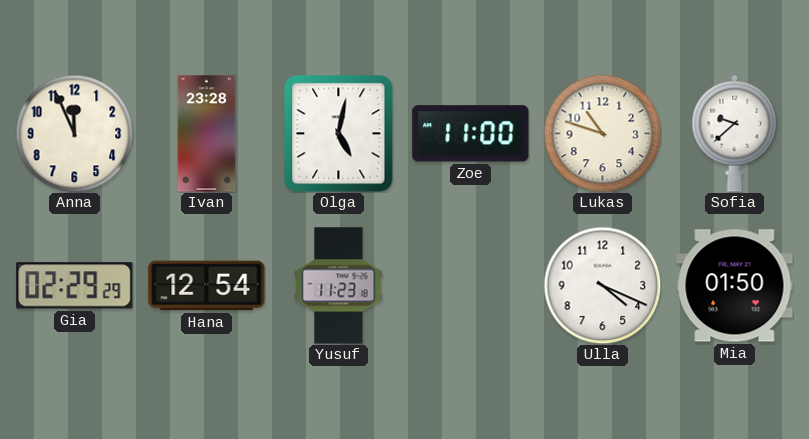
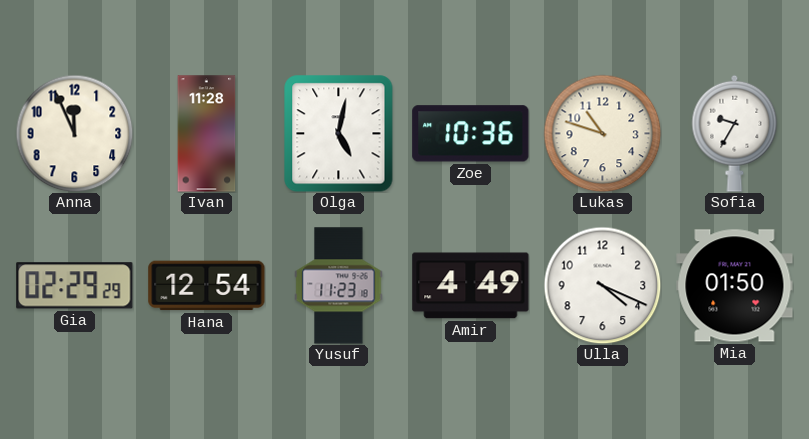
Ivan: 23:28 -> 11:28 (207, 134)
Zoe: 11:00 -> 10:36 (471, 134)
Sofia: 9:38 -> 9:35 (735, 133)
Amir: none -> 4:49 (471, 286)
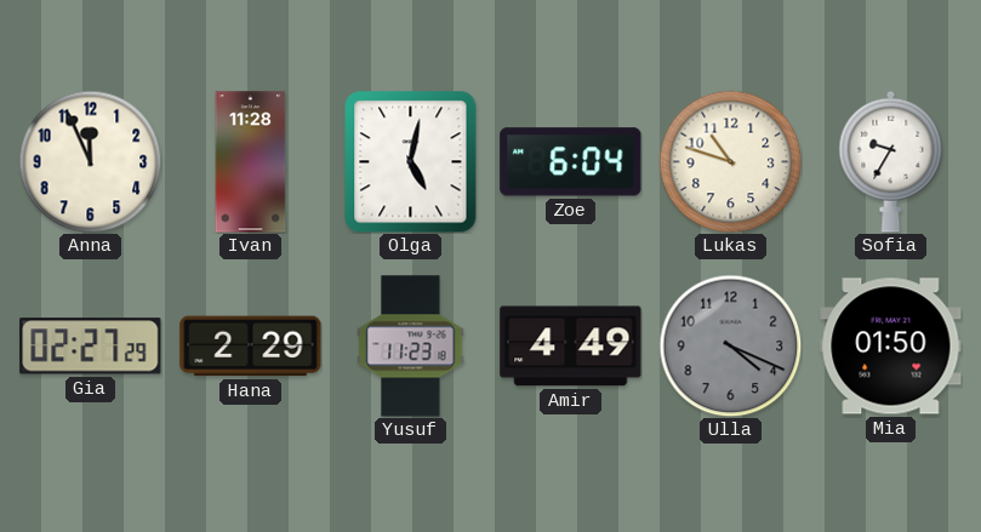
Zoe: 10:36 -> 6:04 (571, 162)
Gia: 02:29 -> 02:27 (91, 347)
Hana: 12:54 -> 2:29 (251, 347)
Ulla dial: white -> grey (730, 345)
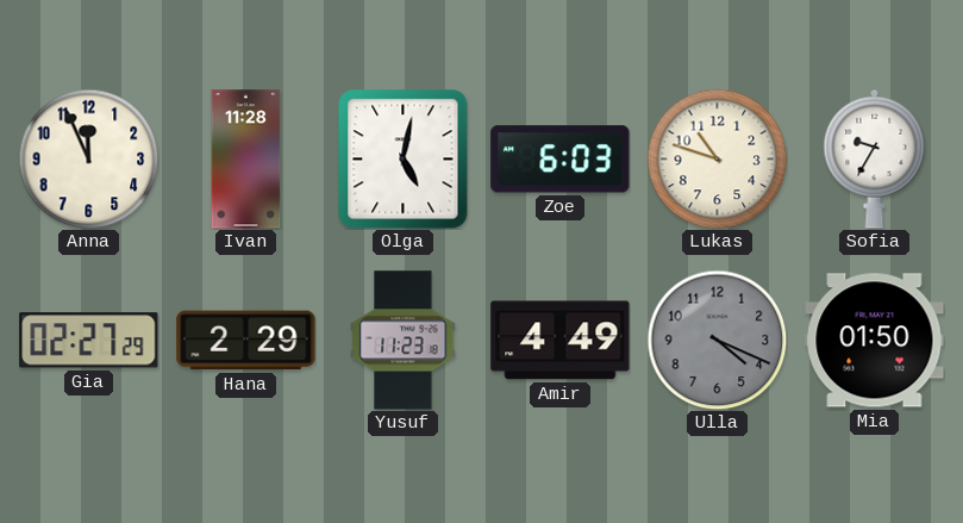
Zoe: 6:04 -> 6:03 (561, 160)
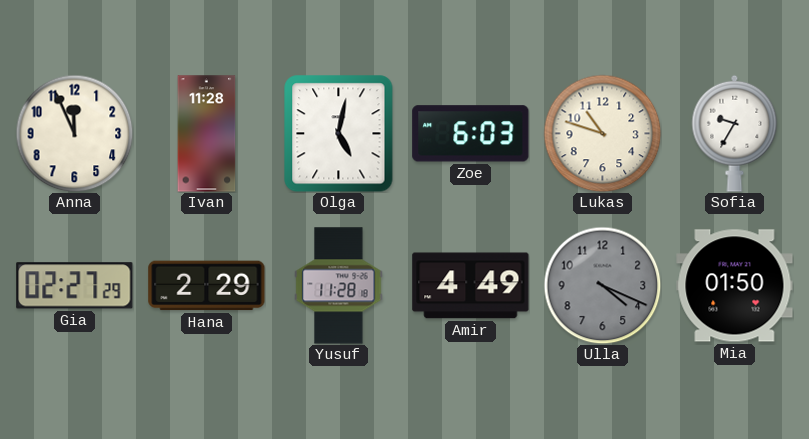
Yusuf: 11:23 -> 11:28 (339, 286)
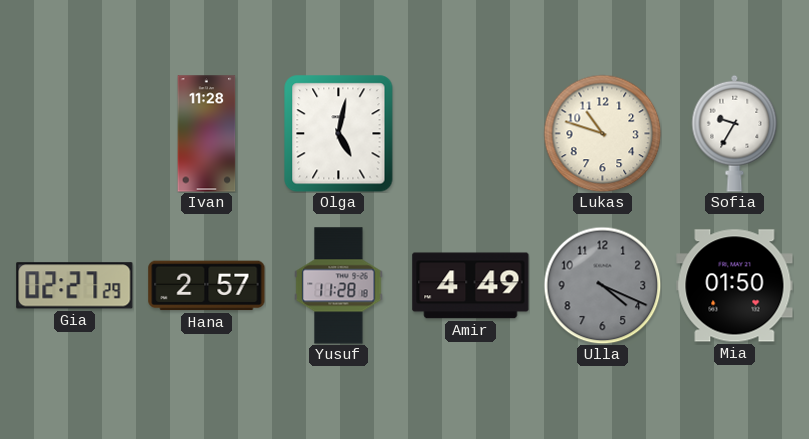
Anna: 11:56 -> none (74, 133)
Zoe: 6:03 -> none (471, 134)
Hana: 2:29 -> 2:57 (207, 286)
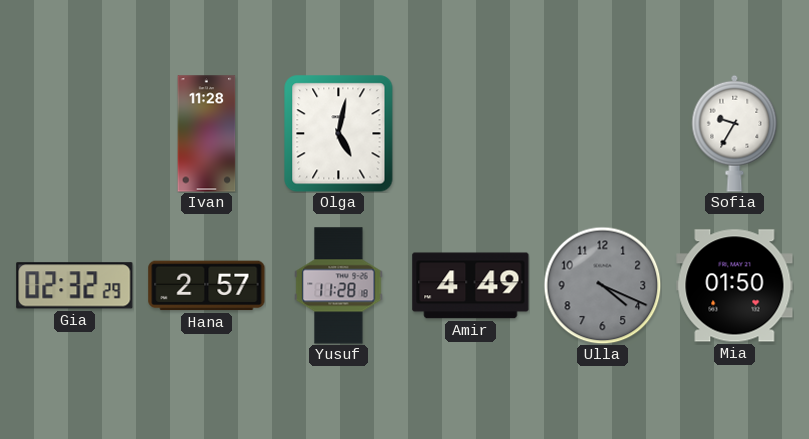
Lukas: 10:48 -> none (602, 133)
Gia: 02:27 -> 02:32 (75, 286)
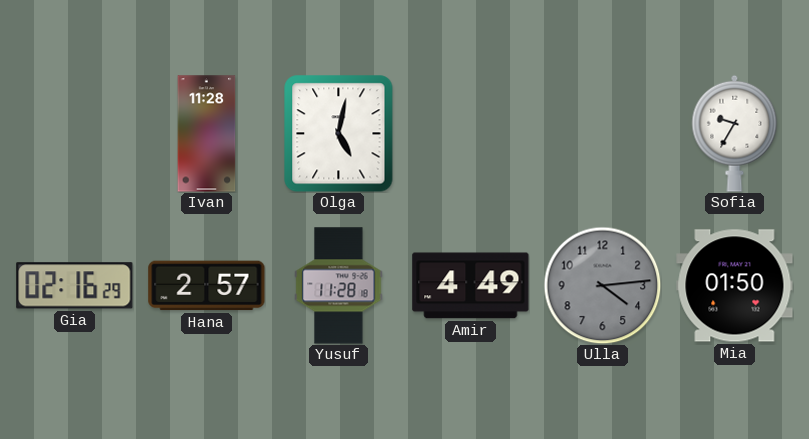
Gia: 02:32 -> 02:16 (75, 286)
Ulla: 4:19 -> 4:14 (602, 285)
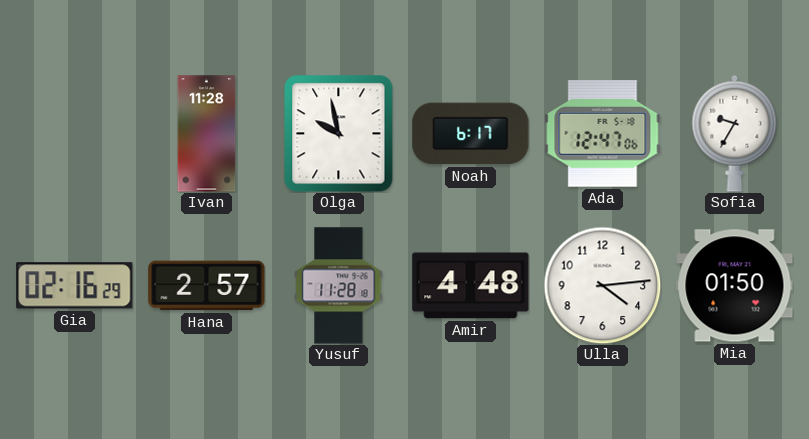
Olga: 5:02 -> 9:58 (339, 134)
Noah: none -> 6:17 (471, 134)
Ada: none -> 12:47 (603, 134)
Amir: 4:49 -> 4:48 (471, 286)
Ulla dial: grey -> white (602, 285)
